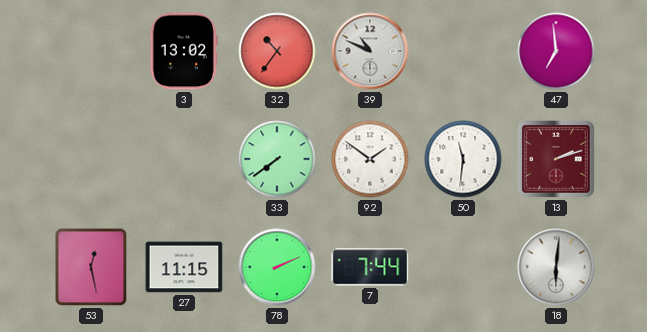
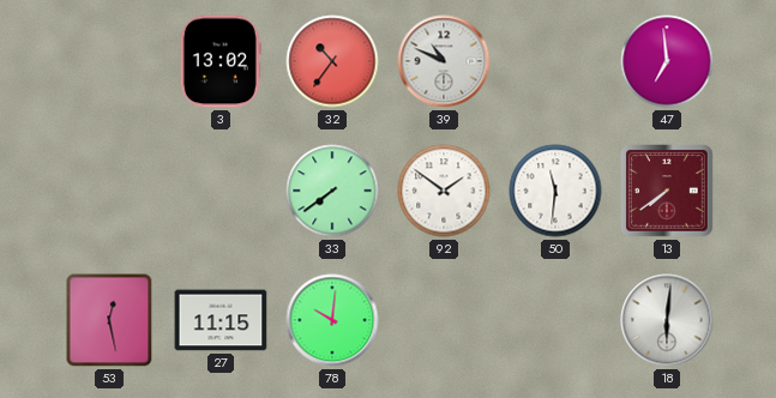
13: 2:12 -> 7:39 (668, 192)
78: 2:11 -> 10:01 (332, 320)
7: 7:44 -> none (370, 267)
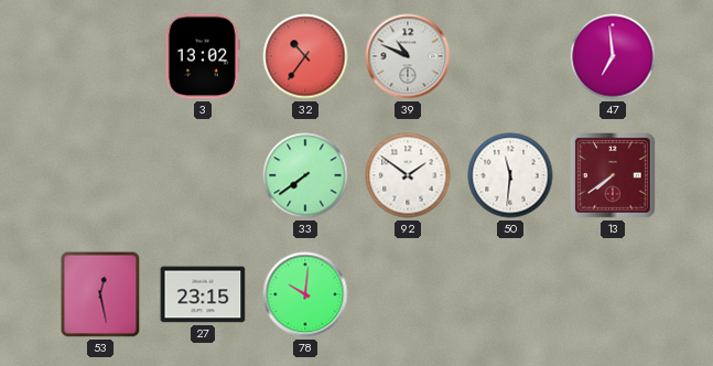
27: 11:15 -> 23:15 (203, 294)
18: 6:01 -> none (667, 320)
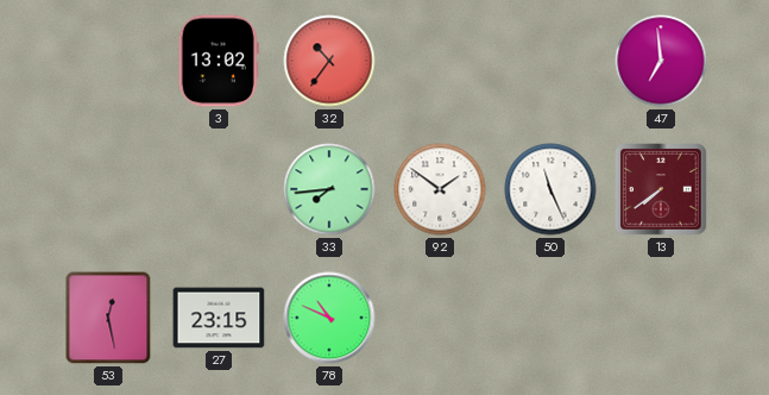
39: 10:49 -> none (408, 56)
33: 7:39 -> 7:44 (329, 189)
50: 11:31 -> 11:26 (550, 189)
78: 10:01 -> 10:49 (329, 318)
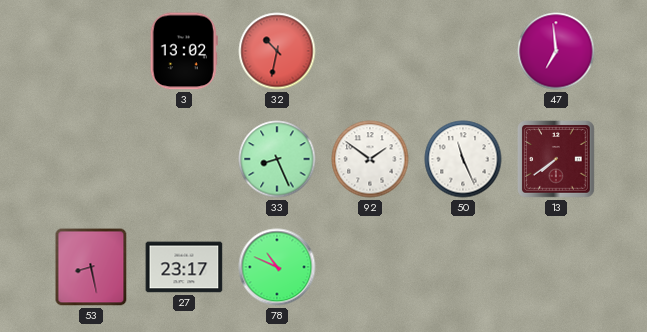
32: 10:36 -> 10:32 (277, 51)
33: 7:44 -> 8:26 (277, 159)
53: 12:28 -> 8:28 (91, 267)
27: 23:15 -> 23:17 (184, 267)
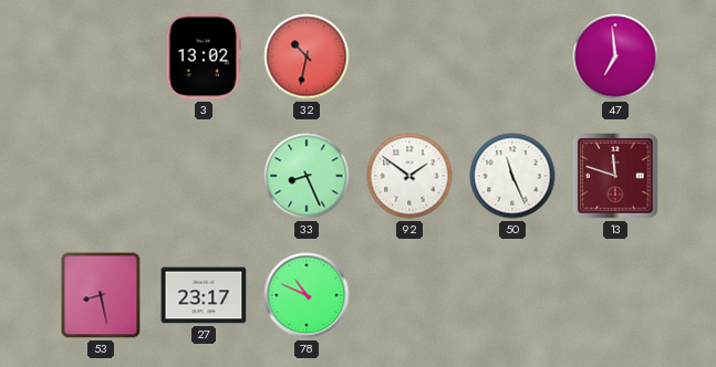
13: 7:39 -> 11:48 (616, 177)
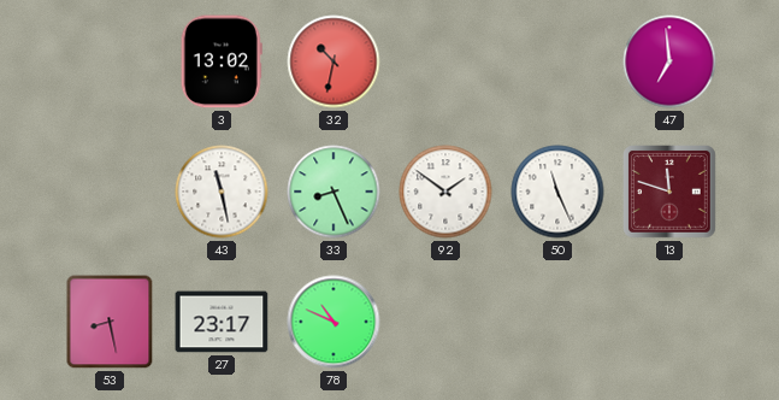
43: none -> 11:28 (222, 192)
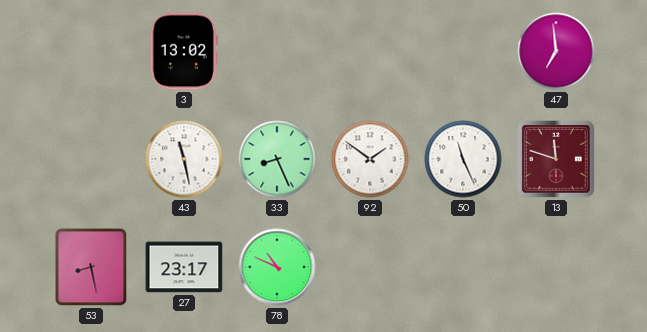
32: 10:32 -> none (334, 61)
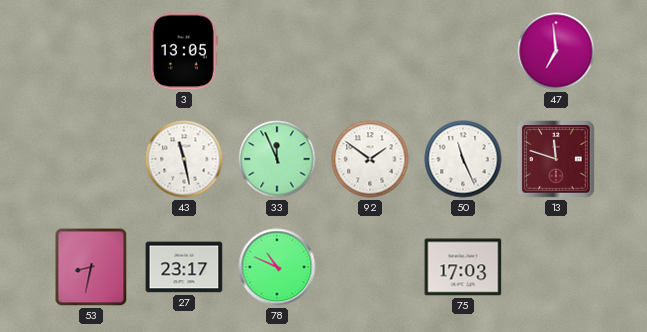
3: 13:02 -> 13:05 (184, 51)
33: 8:26 -> 11:56 (277, 159)
53: 8:28 -> 8:32 (91, 267)
75: none -> 17:03 (463, 267)
